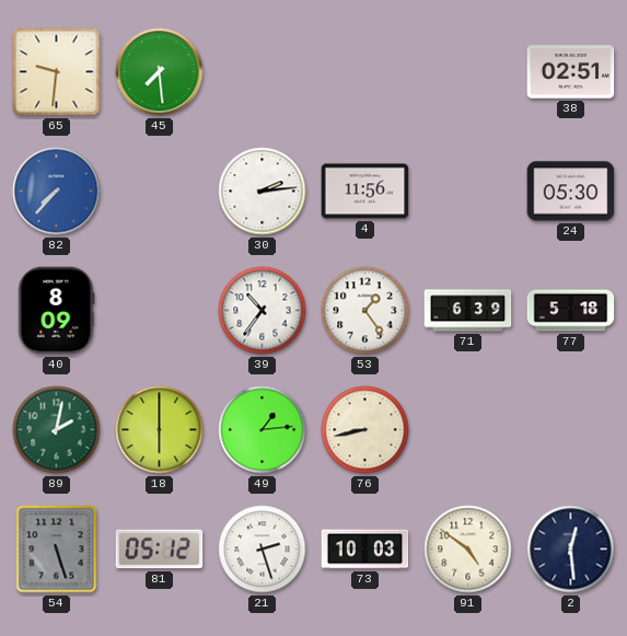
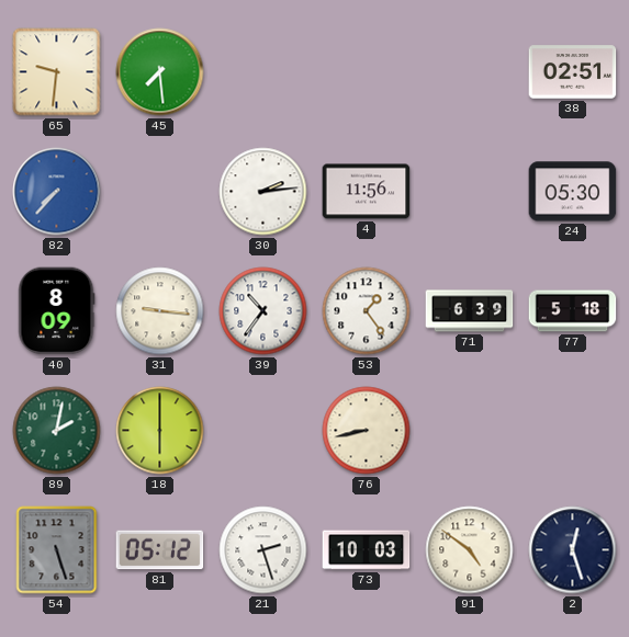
31: none -> 9:16 (160, 311)
49: 1:14 -> none (263, 430)
2: 12:29 -> 12:27 (573, 550)
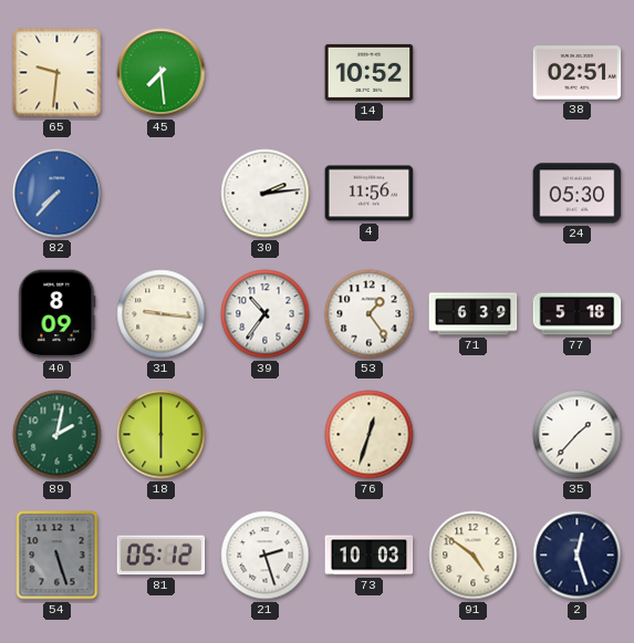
14: none -> 10:52 (370, 72)
76: 8:43 -> 12:33 (370, 435)
35: none -> 1:37 (578, 435)
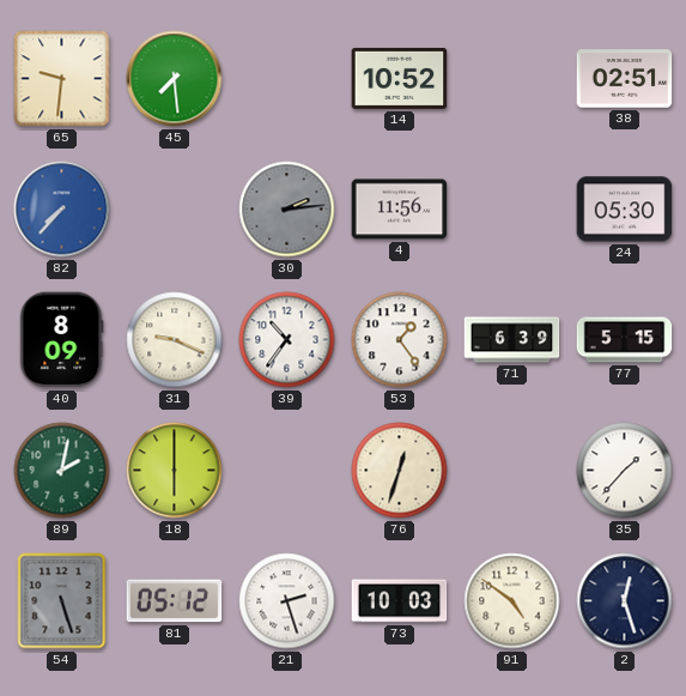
30 dial: white -> grey (287, 210)
31: 9:16 -> 9:19 (175, 340)
77: 5:18 -> 5:15 (625, 340)
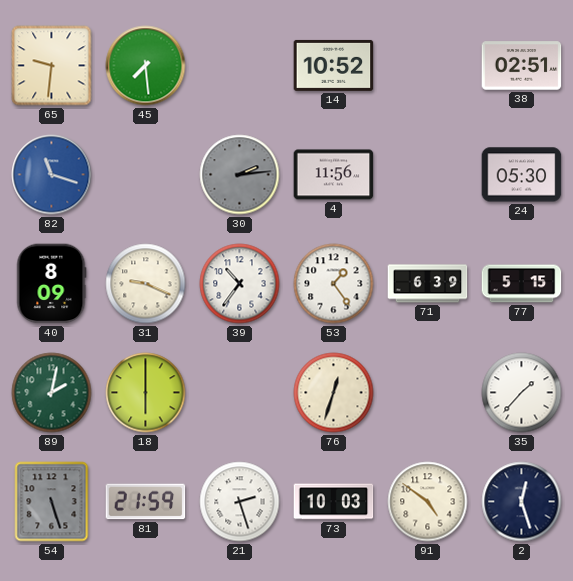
82: 7:37 -> 11:18 (52, 175)
81: 05:12 -> 21:59 (146, 502)
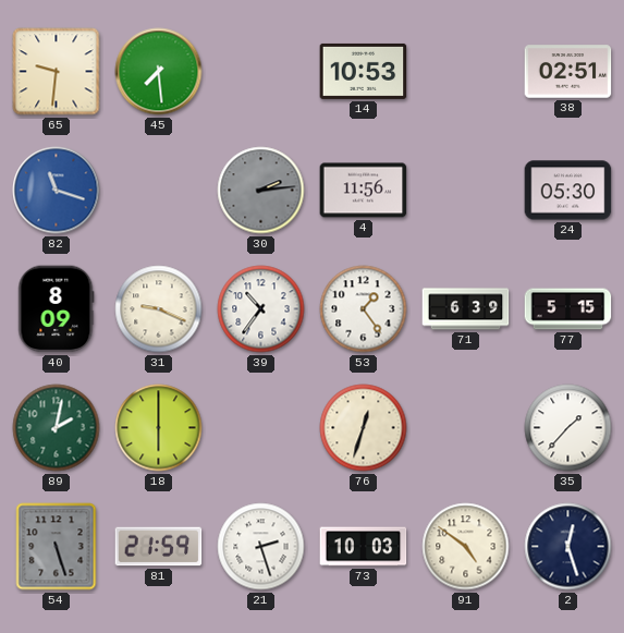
14: 10:52 -> 10:53 (364, 71)
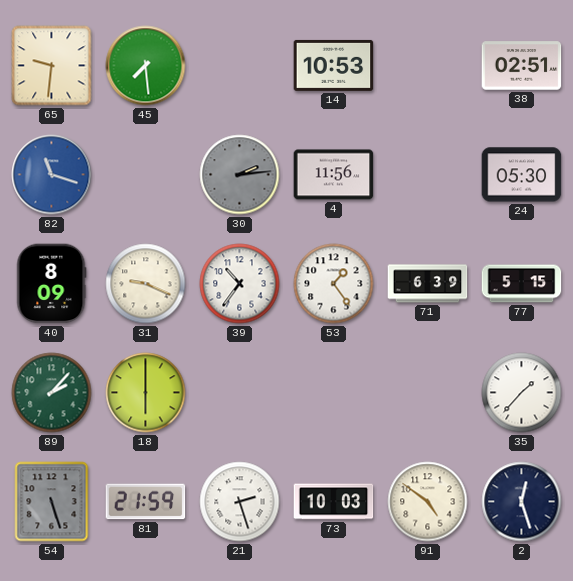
89: 2:02 -> 2:07 (52, 393)
76: 12:33 -> none (364, 428)
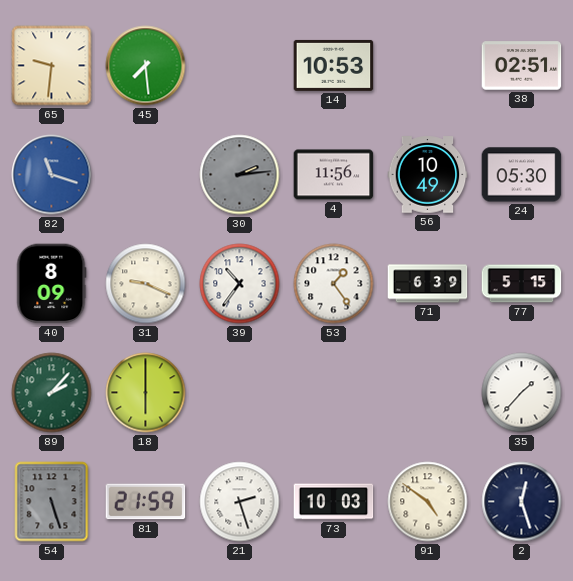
56: none -> 10:49 (428, 175)
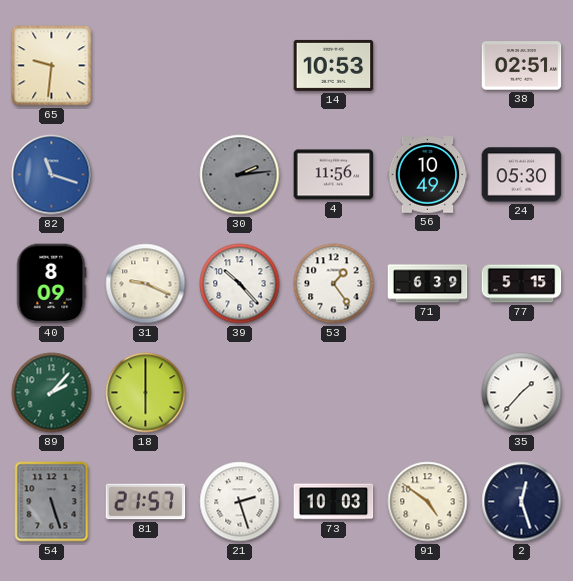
45: 7:29 -> none (146, 66)
39: 10:36 -> 10:23 (240, 284)
81: 21:59 -> 21:57 (146, 502)
